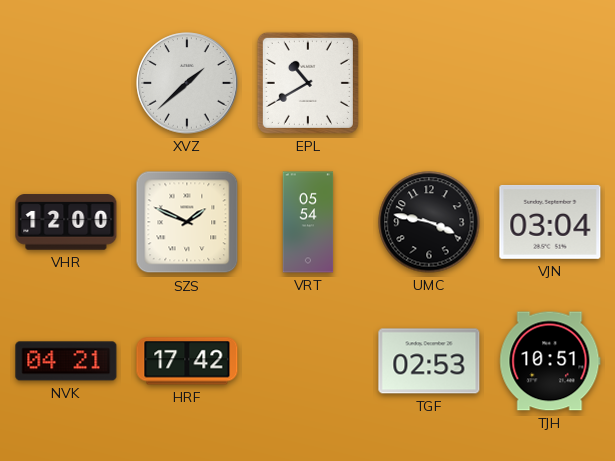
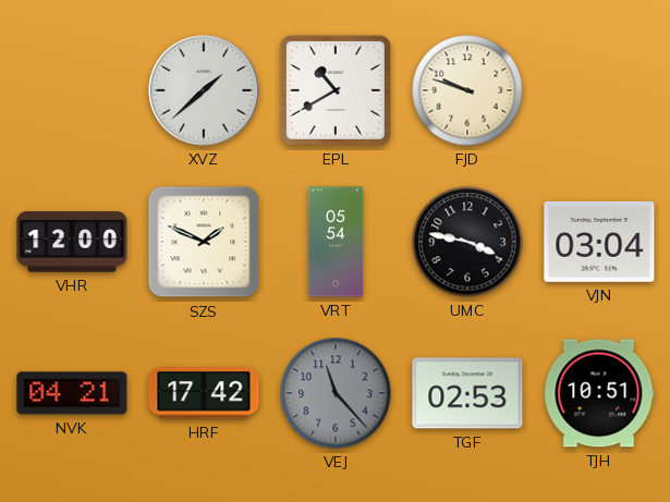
FJD: none -> 9:48 (467, 90)
VEJ: none -> 11:23 (336, 393)
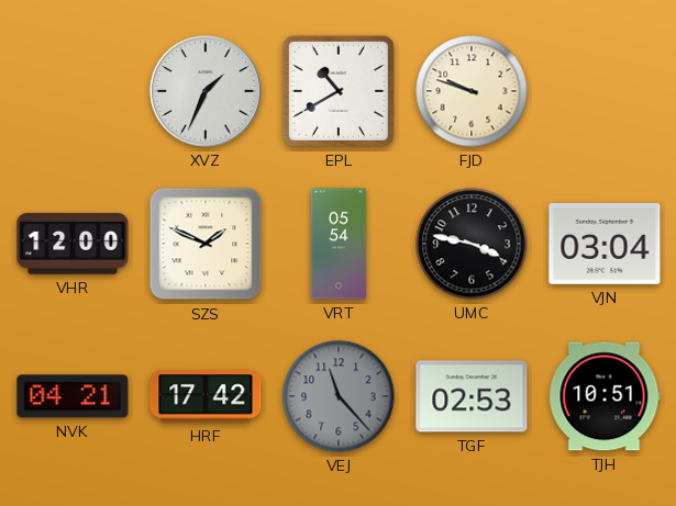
XVZ: 1:38 -> 1:34 (206, 91)
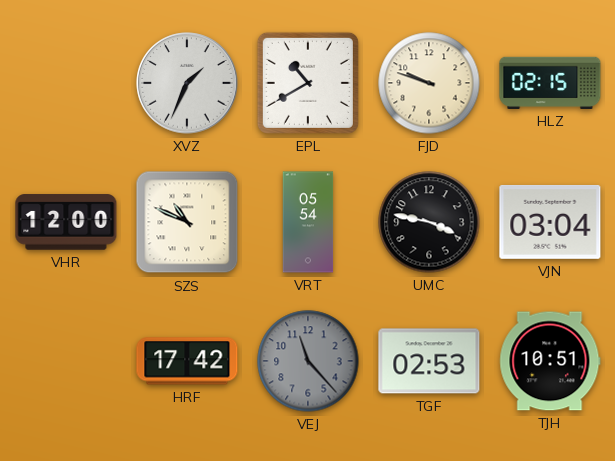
HLZ: none -> 02:15 (550, 83)
SZS: 1:49 -> 10:49 (187, 222)
NVK: 04:21 -> none (73, 396)
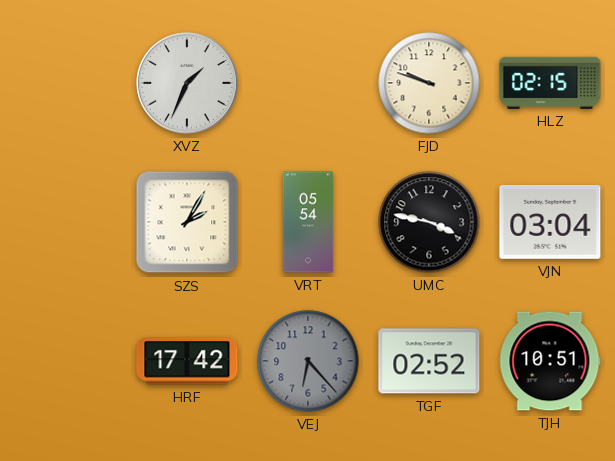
EPL: 10:40 -> none (308, 83)
VHR: 12:00 -> none (66, 222)
SZS: 10:49 -> 2:05 (187, 222)
VEJ: 11:23 -> 6:23 (308, 361)
TGF: 02:53 -> 02:52 (429, 361)
